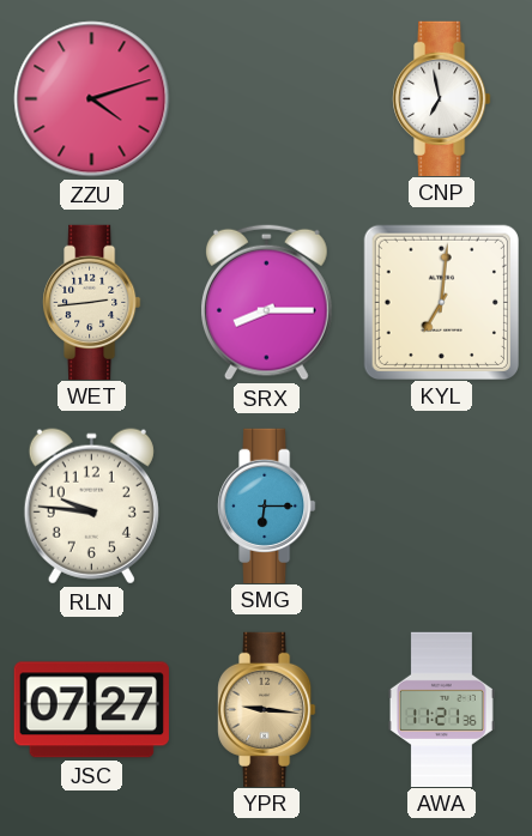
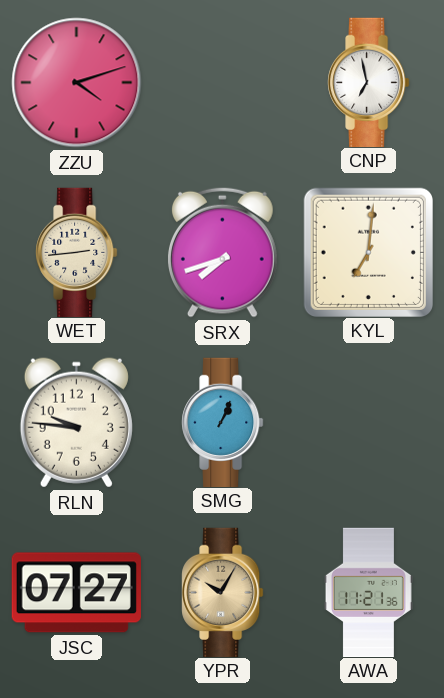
SRX: 8:15 -> 7:42 (222, 252)
SMG: 6:15 -> 1:04 (223, 422)
YPR: 9:16 -> 10:05 (223, 592)
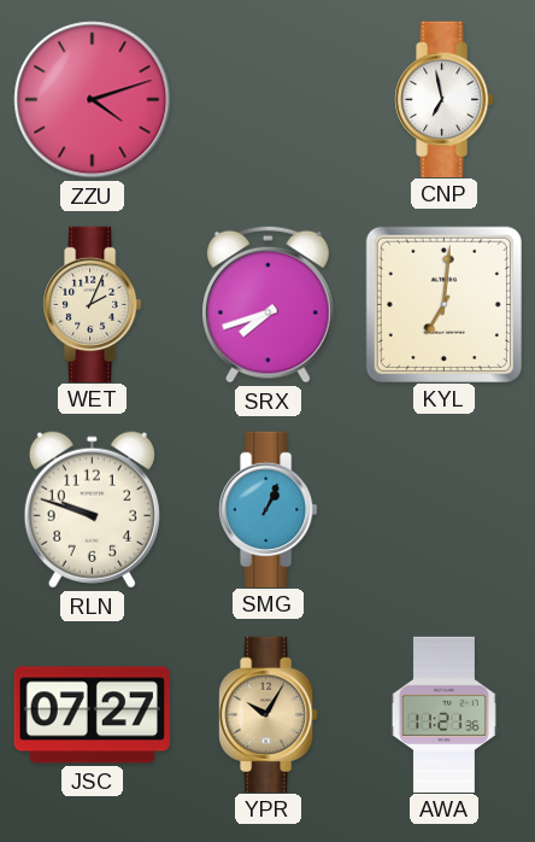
WET: 2:44 -> 2:04 (93, 304)
RLN: 9:46 -> 9:48 (92, 510)
